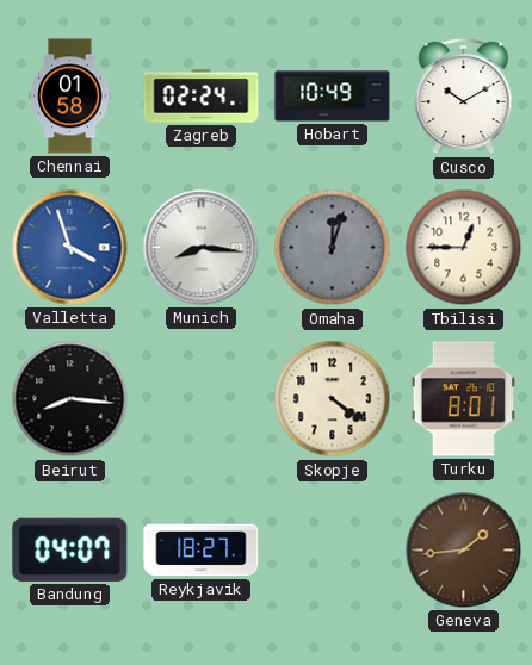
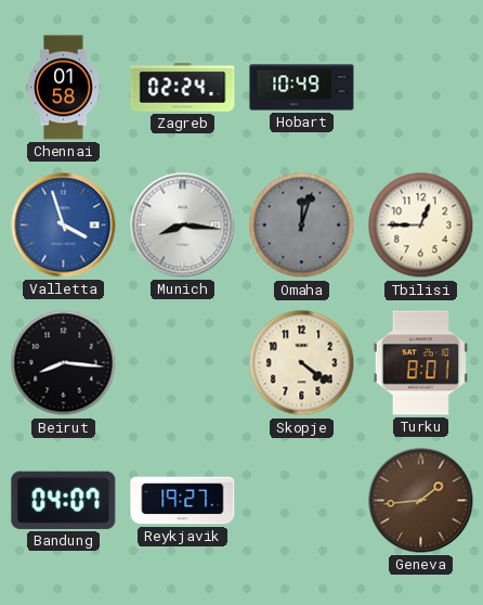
Cusco: 10:10 -> none (464, 97)
Reykjavik: 18:27 -> 19:27 (183, 501)
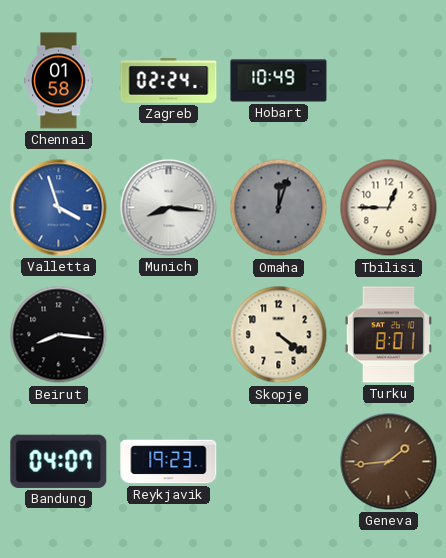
Reykjavik: 19:27 -> 19:23 (169, 462)
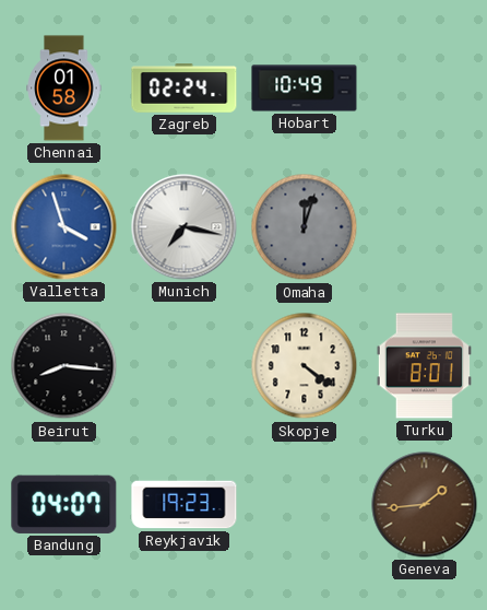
Munich: 8:16 -> 7:17 (185, 227)
Tbilisi: 12:45 -> none (389, 208)
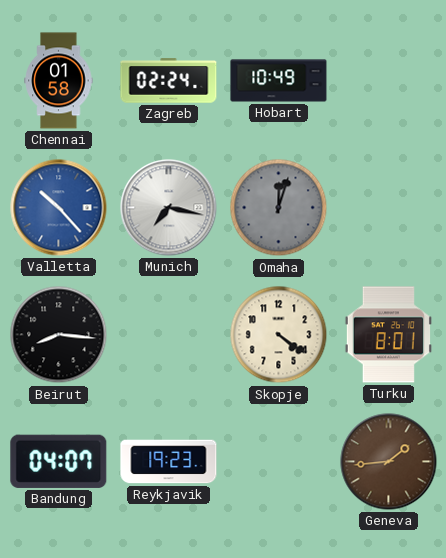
Valletta: 3:57 -> 10:23 (59, 208)
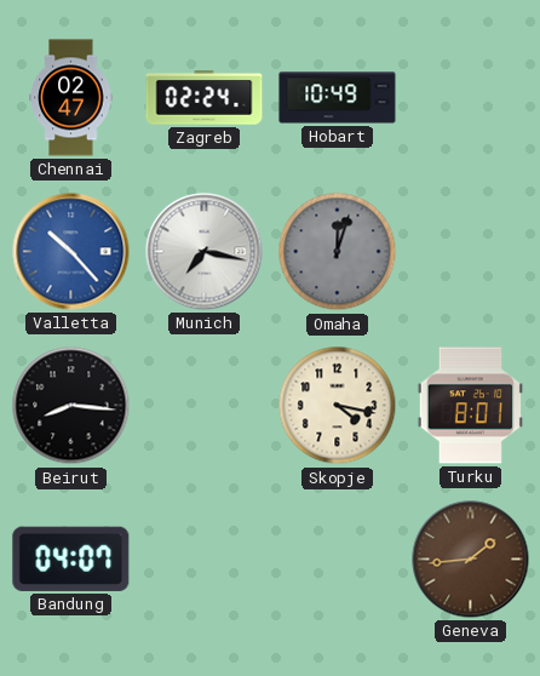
Chennai: 01:58 -> 02:47 (71, 98)
Skopje: 4:21 -> 4:17 (338, 406)
Reykjavik: 19:23 -> none (169, 462)
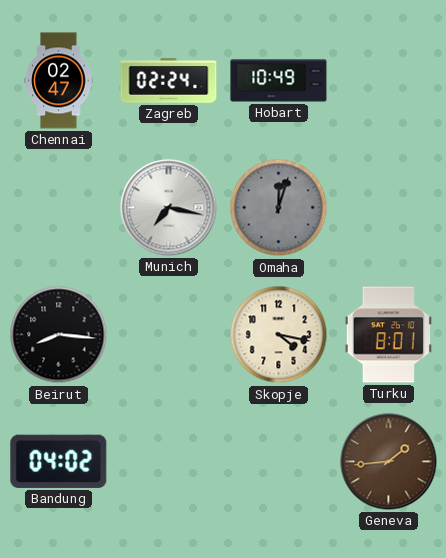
Valletta: 10:23 -> none (71, 252)
Bandung: 04:07 -> 04:02 (59, 461)
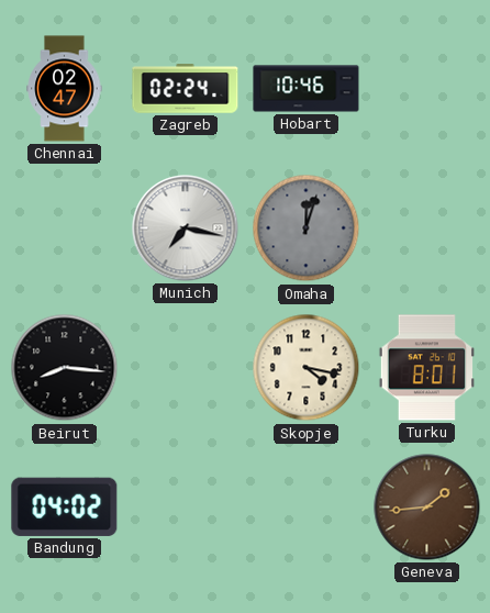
Hobart: 10:49 -> 10:46 (307, 89)
